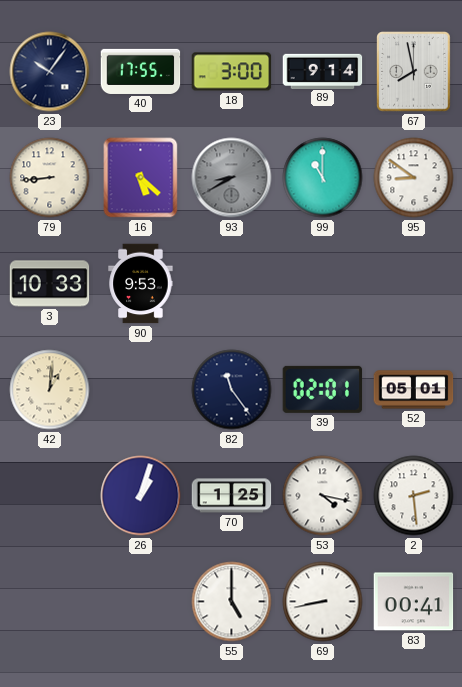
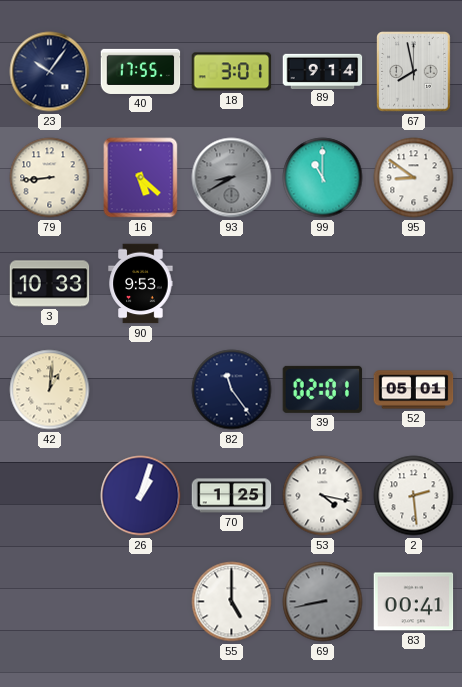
18: 3:00 -> 3:01 (232, 72)
69 dial: white -> grey (323, 602)
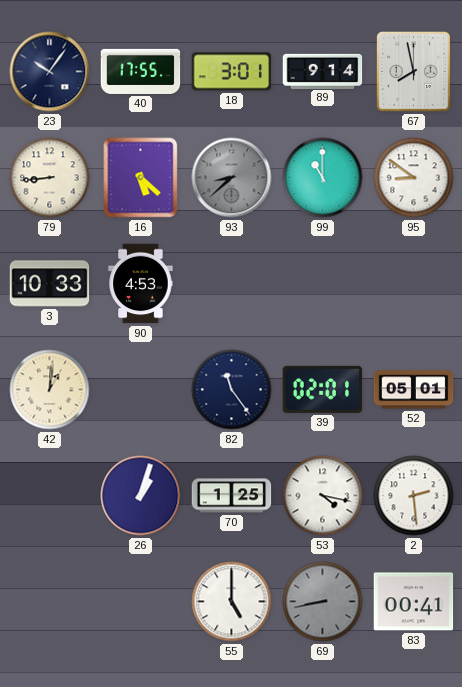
93: 8:40 -> 8:38 (232, 178)
90: 9:53 -> 4:53 (141, 284)
